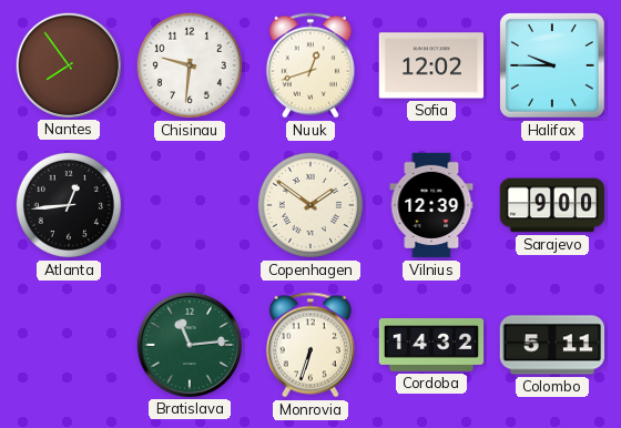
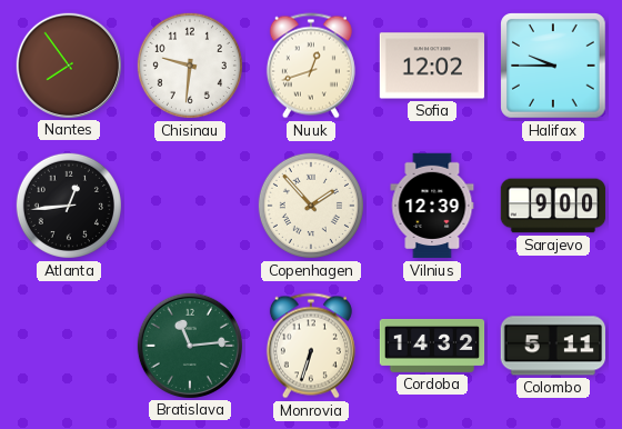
Copenhagen: 1:51 -> 1:53 (311, 206)
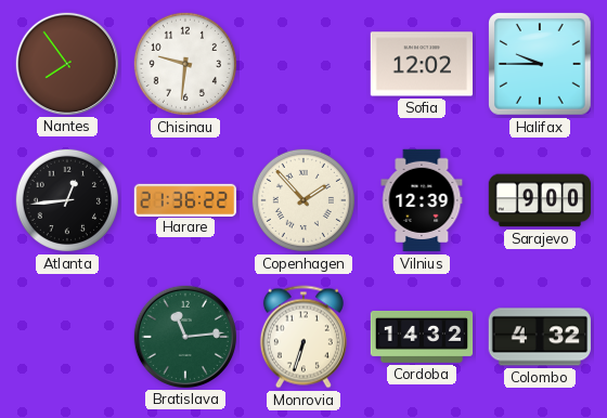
Nuuk: 12:42 -> none (311, 66)
Harare: none -> 21:36 (185, 199)
Colombo: 5:11 -> 4:32 (539, 337)
